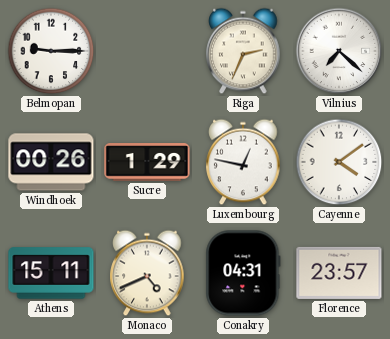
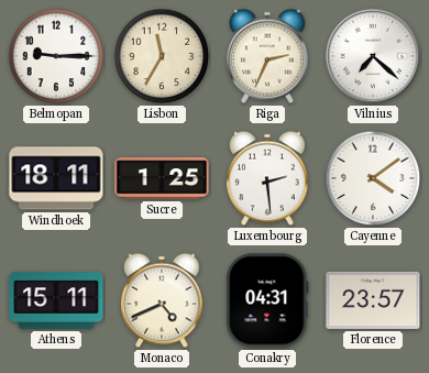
Lisbon: none -> 11:35 (162, 56)
Windhoek: 00:26 -> 18:11 (56, 178)
Sucre: 1:29 -> 1:25 (162, 178)
Luxembourg: 12:47 -> 2:29 (267, 178)
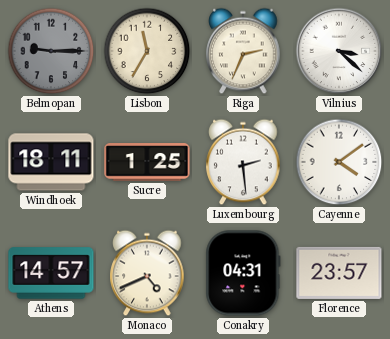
Belmopan dial: white -> grey (51, 51)
Vilnius: 7:22 -> 3:22 (339, 51)
Athens: 15:11 -> 14:57 (51, 273)
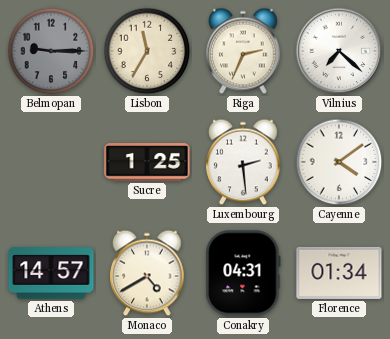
Vilnius: 3:22 -> 7:22 (339, 51)
Windhoek: 18:11 -> none (51, 162)
Monaco: 4:41 -> 4:40 (147, 273)
Florence: 23:57 -> 01:34 (339, 273)
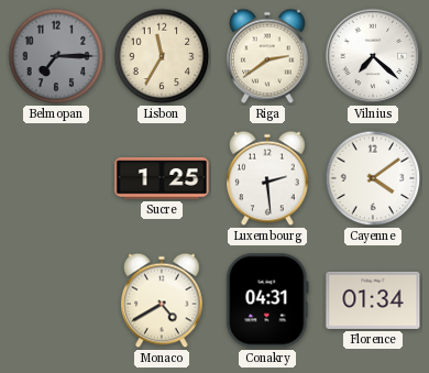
Belmopan: 9:15 -> 7:15 (56, 56)
Riga: 2:34 -> 2:39 (267, 56)
Athens: 14:57 -> none (51, 273)
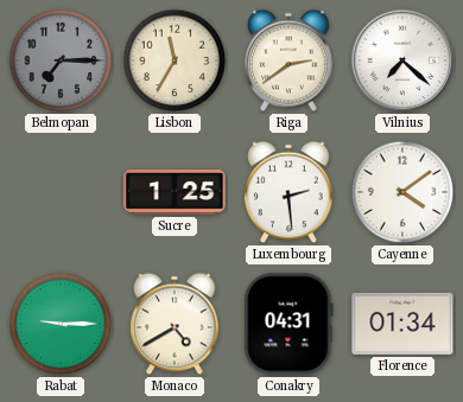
Rabat: none -> 9:15 (61, 324)
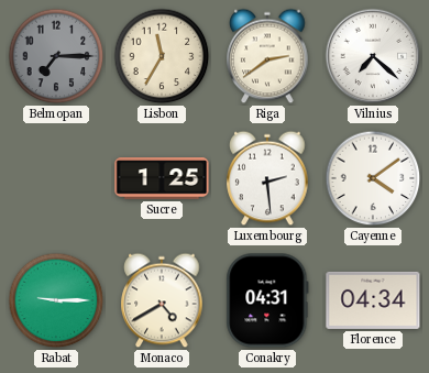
Florence: 01:34 -> 04:34 (373, 300)
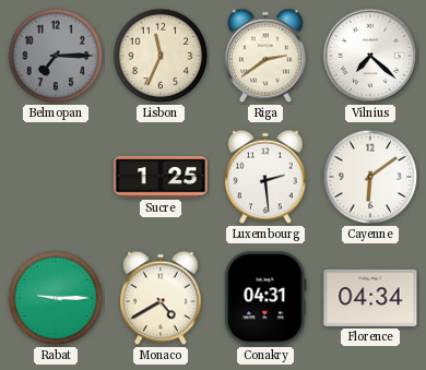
Lisbon: 11:35 -> 11:34 (161, 56)
Cayenne: 4:09 -> 6:09 (370, 177)
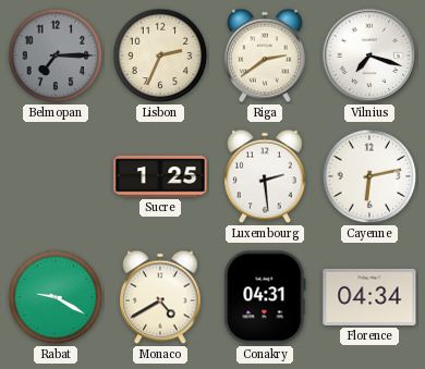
Lisbon: 11:34 -> 2:34 (160, 56)
Vilnius: 7:22 -> 7:18 (369, 56)
Cayenne: 6:09 -> 6:13 (369, 176)
Rabat: 9:15 -> 9:20 (56, 297)
